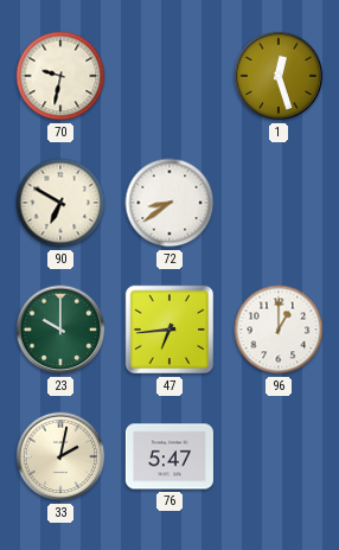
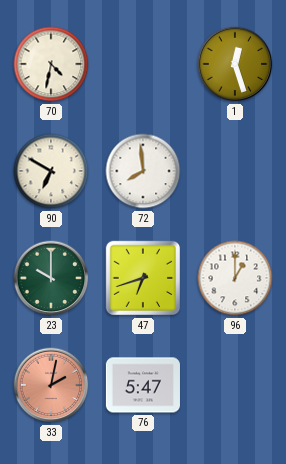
70: 9:32 -> 4:32 (51, 64)
72: 8:39 -> 7:59 (143, 171)
47: 6:44 -> 6:42 (143, 278)
33 dial: cream -> salmon (51, 385)
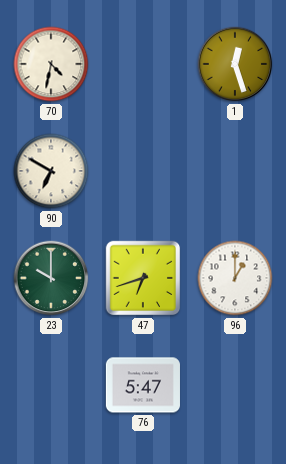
72: 7:59 -> none (143, 171)
33: 2:02 -> none (51, 385)
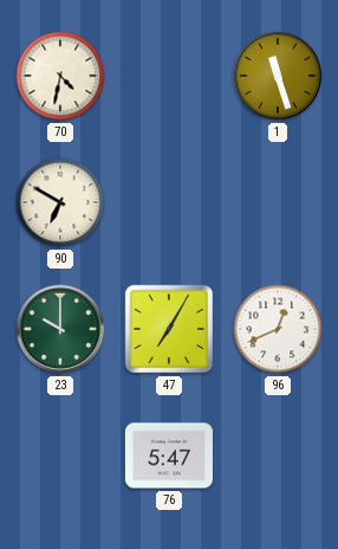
1: 12:27 -> 11:27 (278, 76)
47: 6:42 -> 7:05 (169, 329)
96: 1:00 -> 12:41 (278, 329)
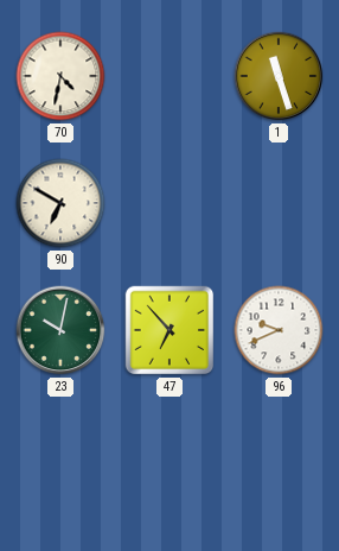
23: 10:00 -> 10:02 (60, 330)
47: 7:05 -> 6:53 (170, 330)
96: 12:41 -> 9:41 (279, 330)
76: 5:47 -> none (169, 456)
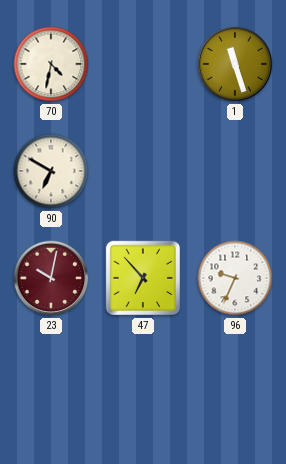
23 dial: green -> burgundy (51, 278)
96: 9:41 -> 9:34 (235, 278)
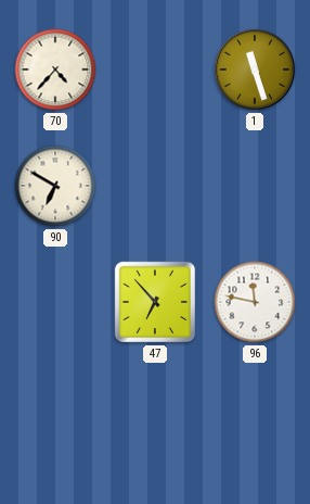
70: 4:32 -> 4:37 (55, 70)
23: 10:02 -> none (51, 278)
96: 9:34 -> 11:47 (255, 302)
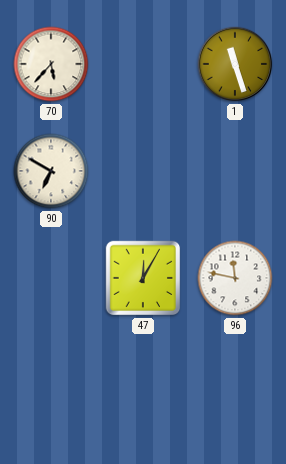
70: 4:37 -> 5:37 (51, 64)
47: 6:53 -> 12:05 (143, 278)
